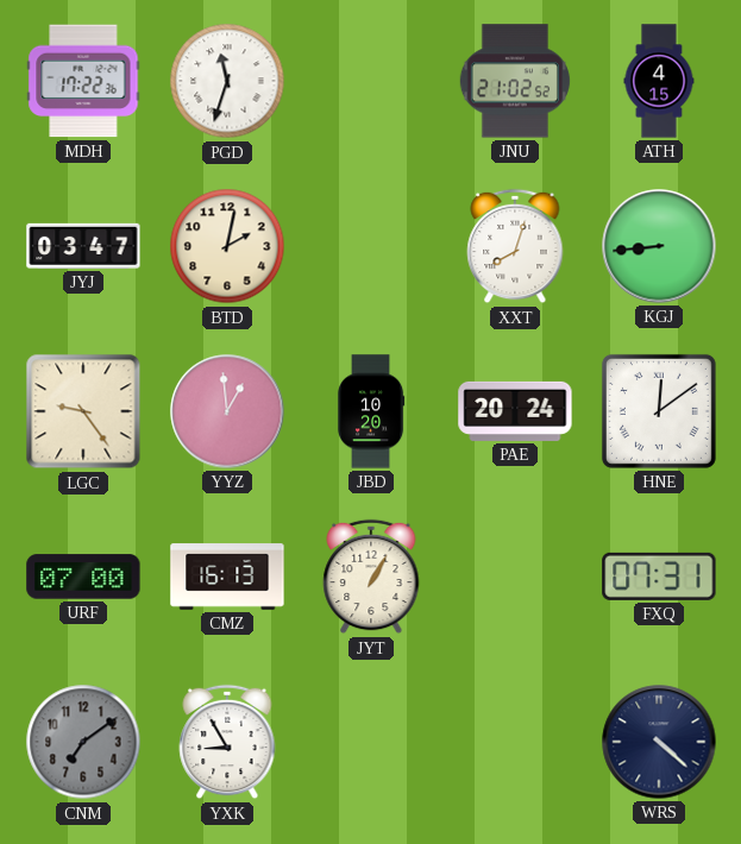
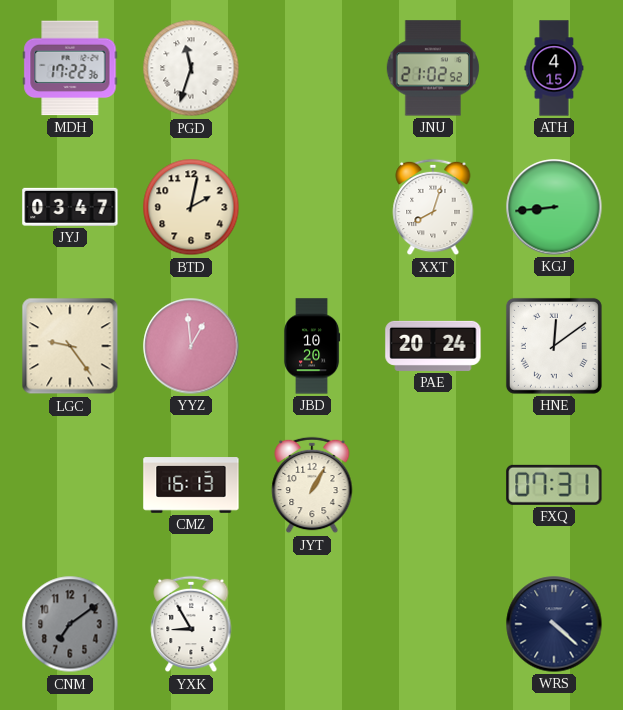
URF: 07:00 -> none (83, 577)
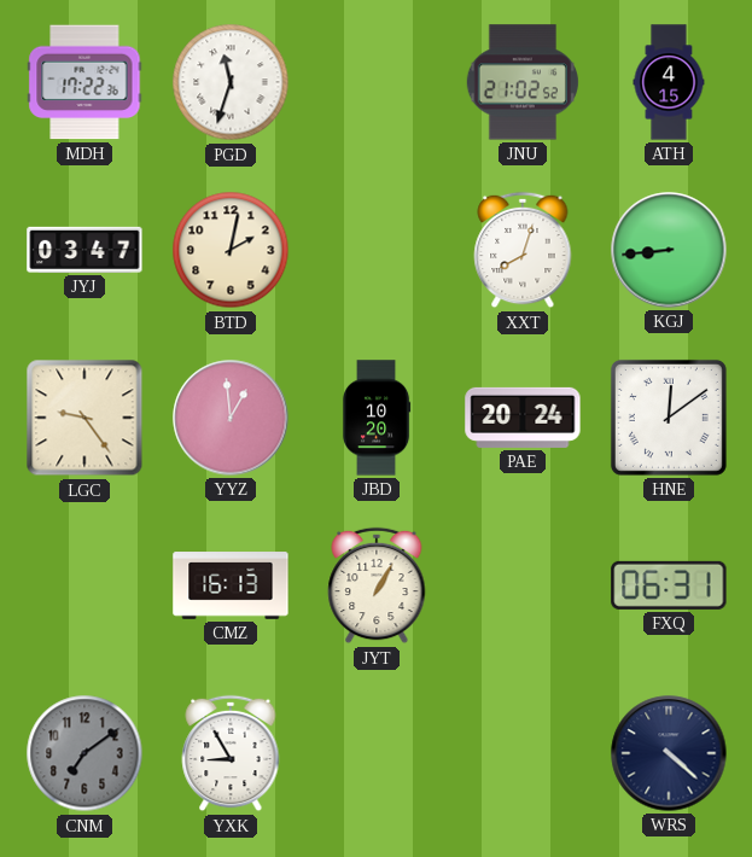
FXQ: 07:31 -> 06:31 (669, 585)
